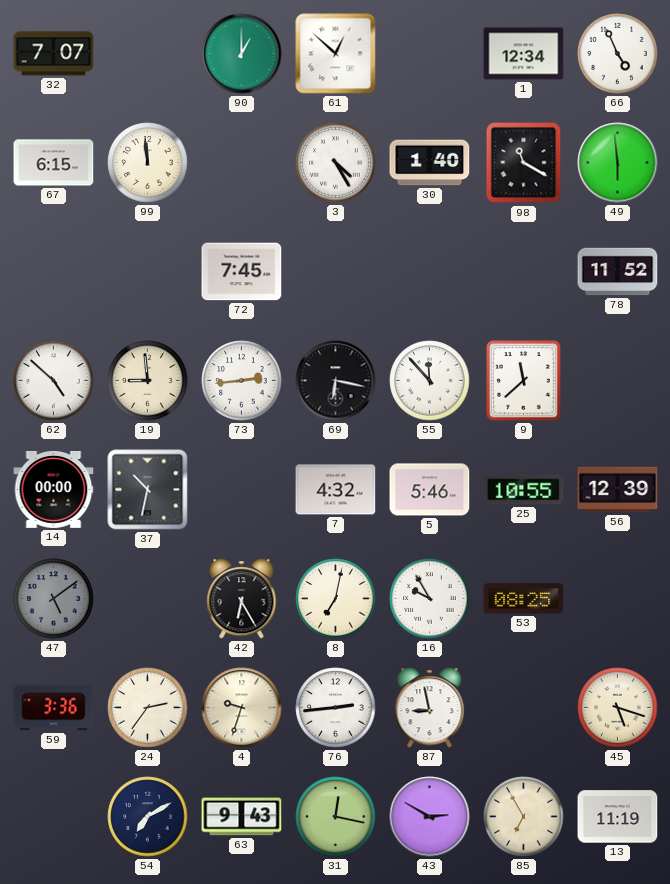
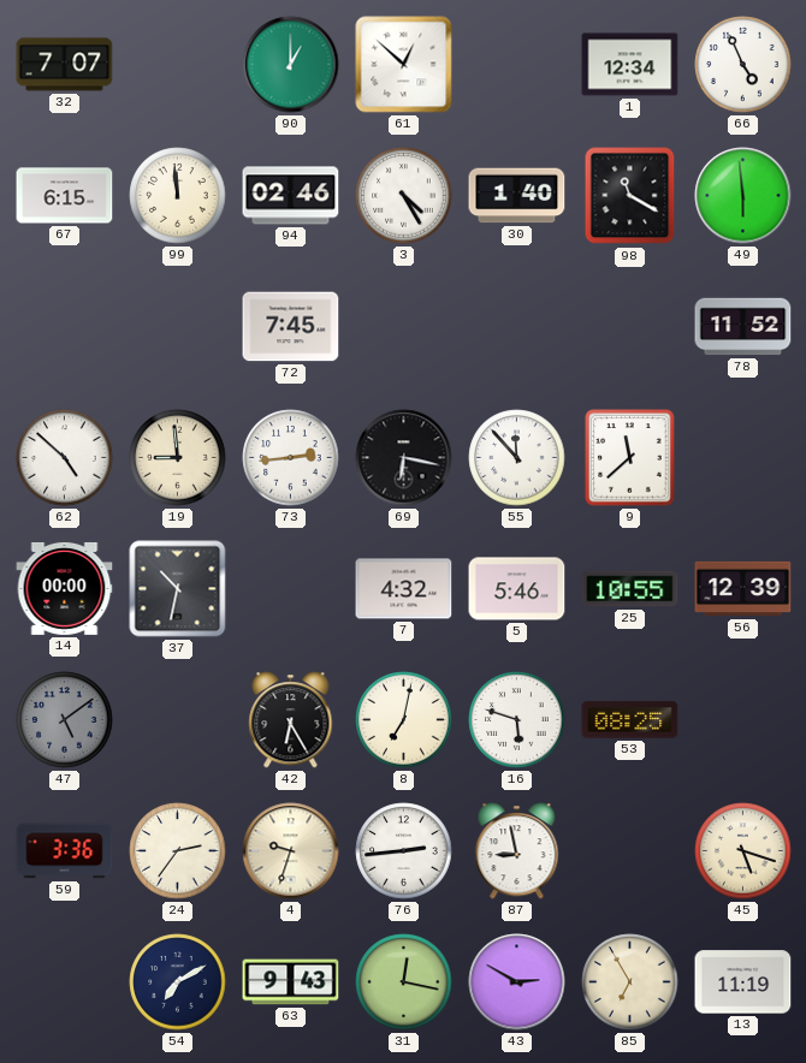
94: none -> 02:46 (291, 196)
16: 9:55 -> 5:48 (517, 720)
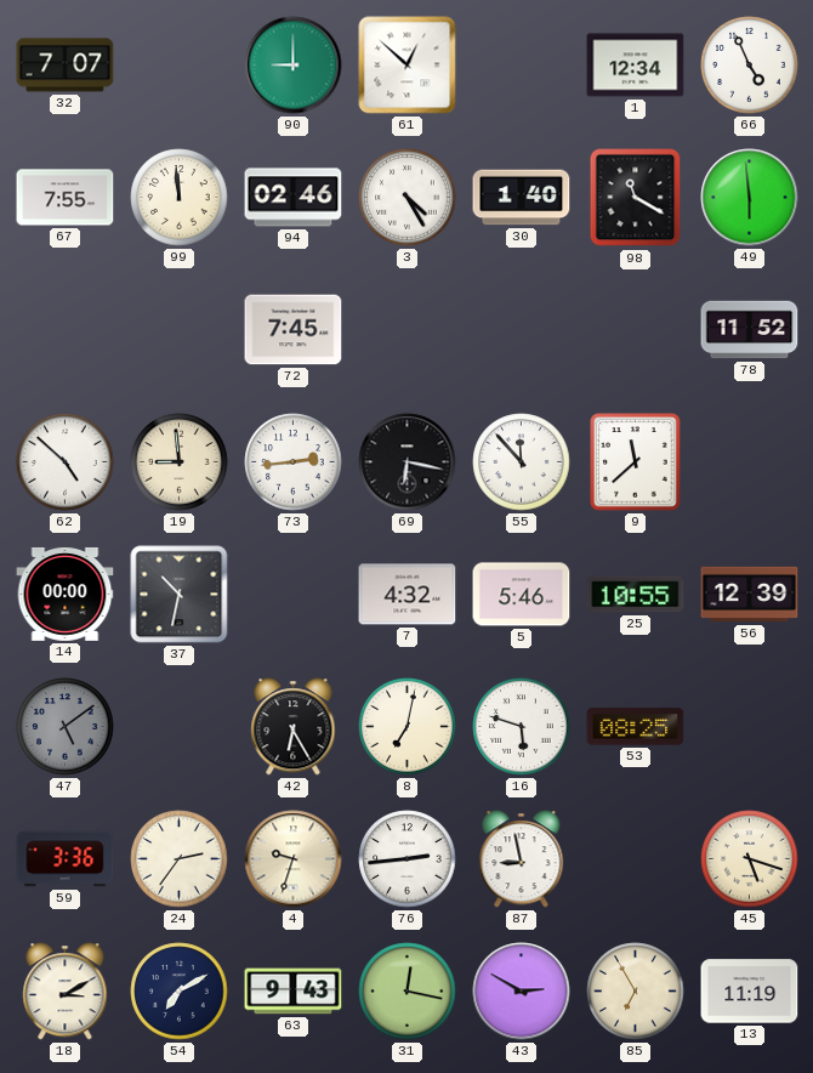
90: 1:00 -> 9:00 (294, 66)
67: 6:15 -> 7:55 (66, 198)
18: none -> 3:10 (66, 992)
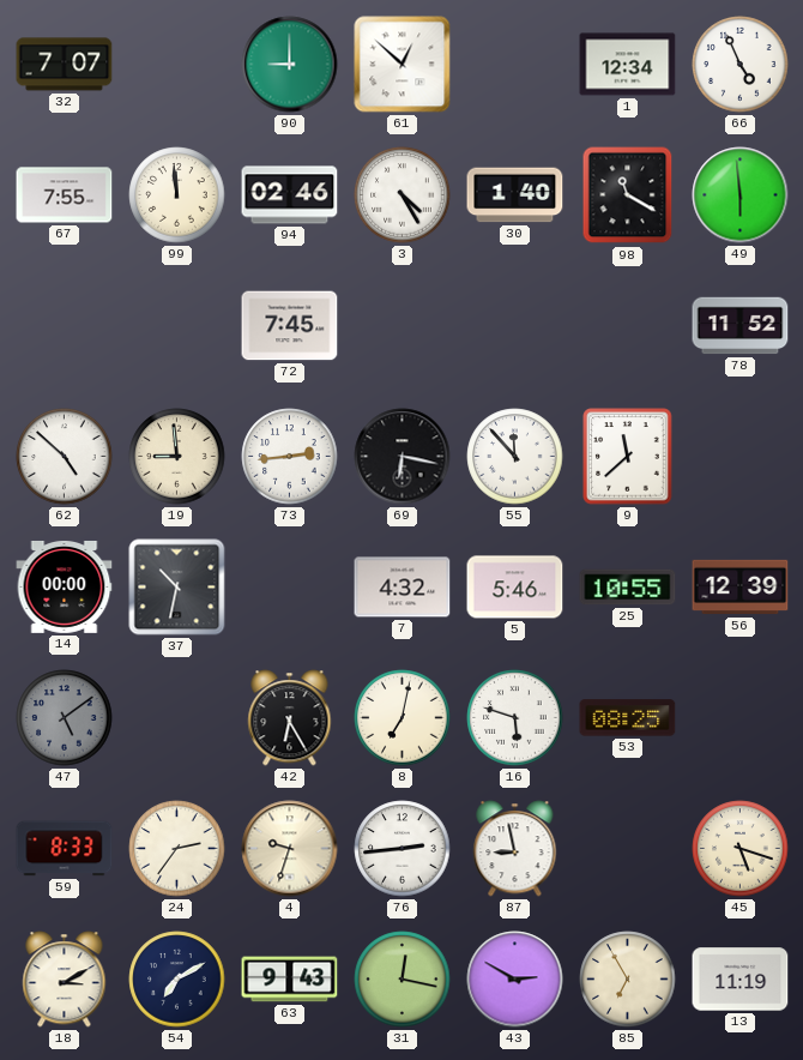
59: 3:36 -> 8:33 (65, 849)
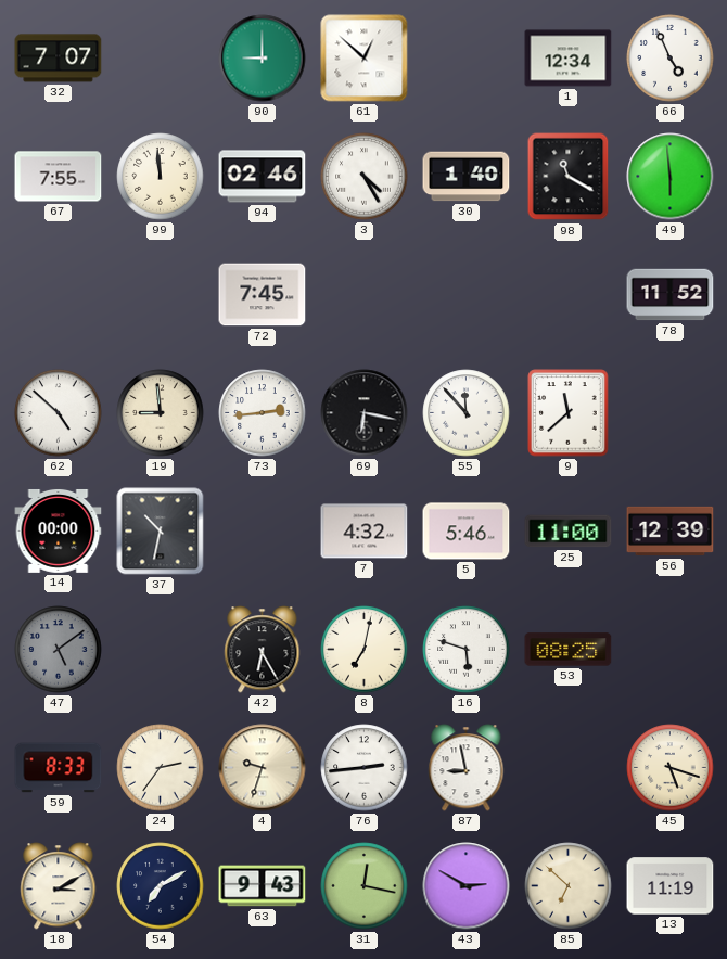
25: 10:55 -> 11:00 (569, 532)
85: 6:55 -> 6:52 (569, 886)
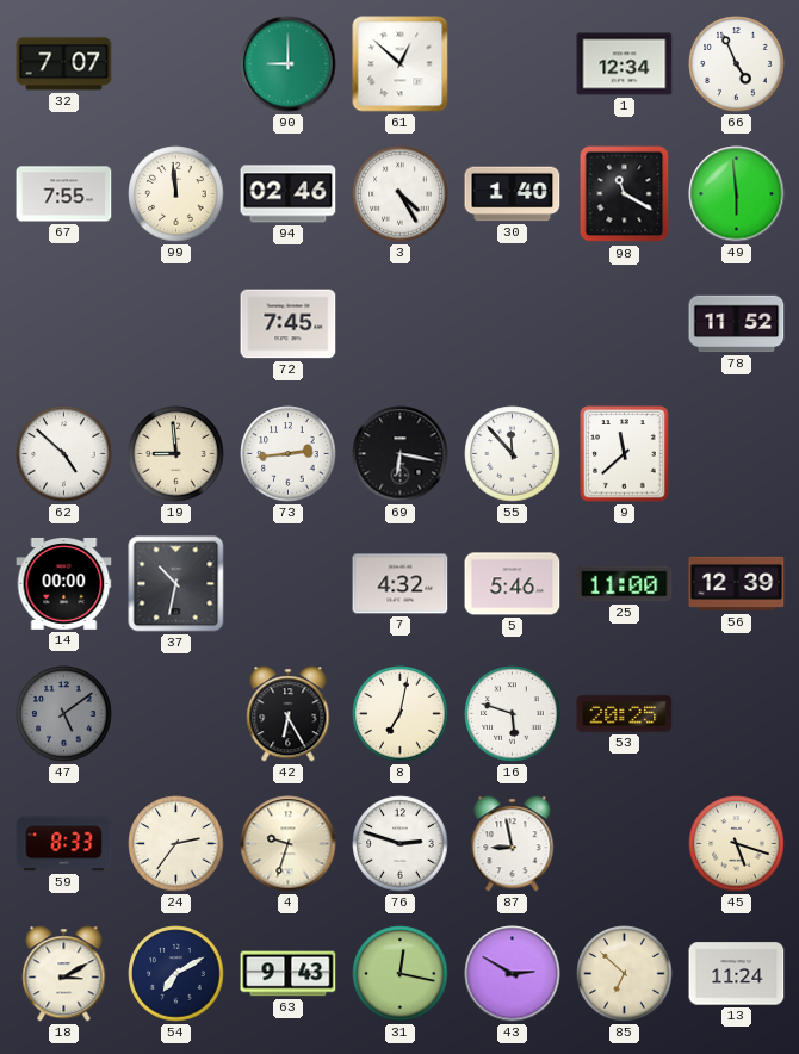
53: 08:25 -> 20:25 (625, 714)
76: 2:44 -> 2:48 (401, 844)
13: 11:19 -> 11:24 (737, 974)
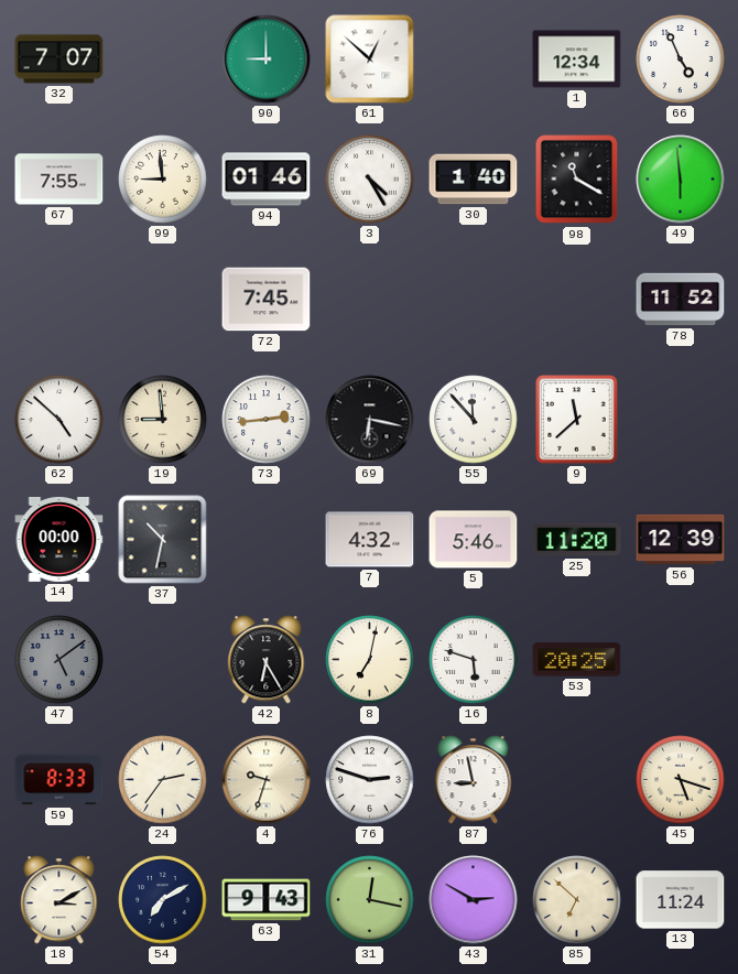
99: 11:59 -> 8:59 (163, 180)
94: 02:46 -> 01:46 (267, 180)
25: 11:00 -> 11:20 (577, 540)
